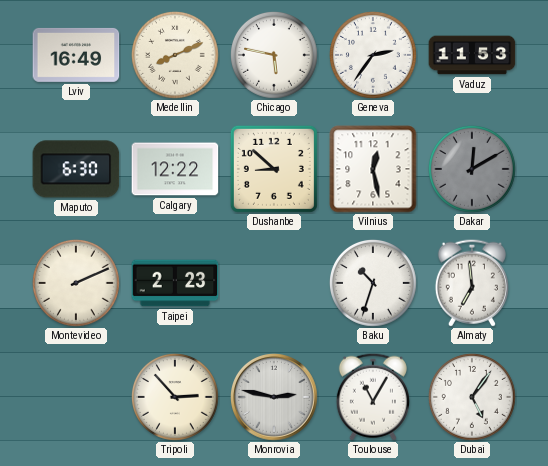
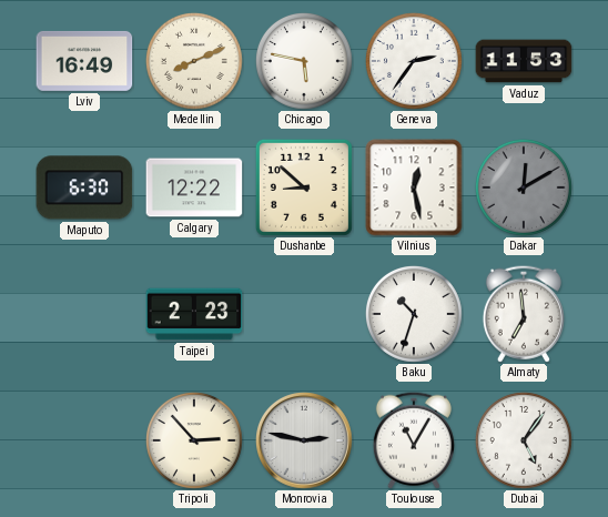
Montevideo: 2:11 -> none (76, 283)
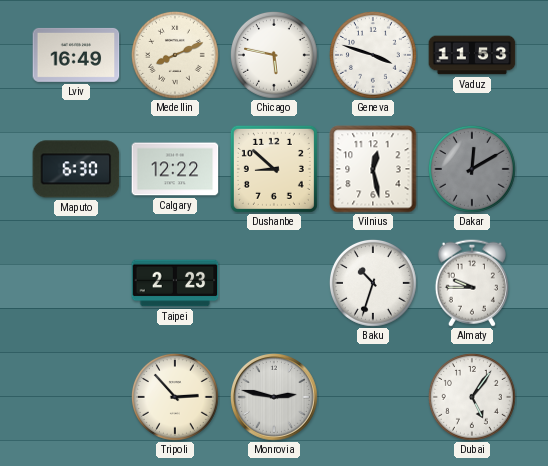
Geneva: 2:36 -> 3:48 (373, 55)
Almaty: 6:59 -> 9:45 (472, 283)
Toulouse: 11:05 -> none (414, 440)
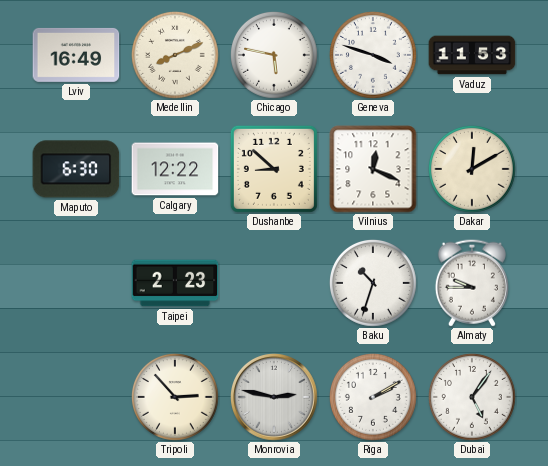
Vilnius: 12:28 -> 12:19 (373, 169)
Dakar dial: grey -> cream (472, 169)
Riga: none -> 2:10 (373, 397)
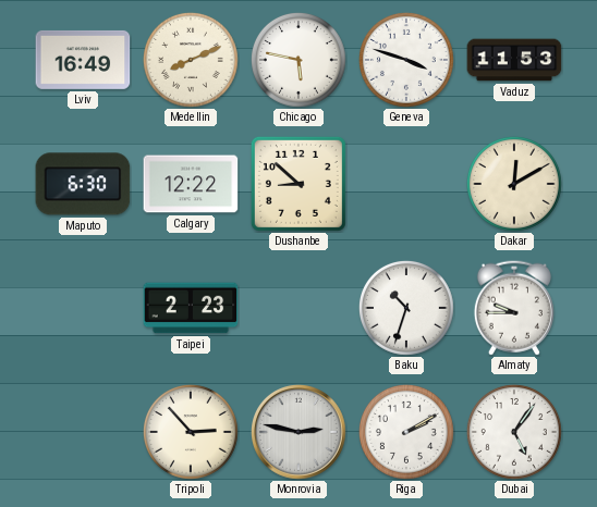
Vilnius: 12:19 -> none (373, 169)
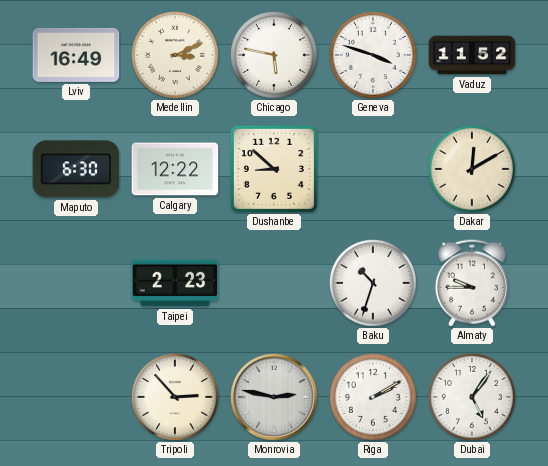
Medellin: 8:11 -> 3:11 (175, 55)
Vaduz: 11:53 -> 11:52 (472, 55)
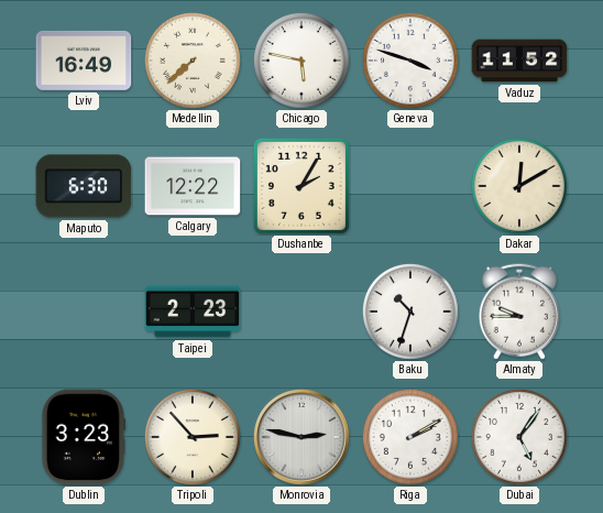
Medellin: 3:11 -> 7:38 (193, 61)
Dushanbe: 8:52 -> 2:05 (301, 186)
Dublin: none -> 3:23 (84, 437)
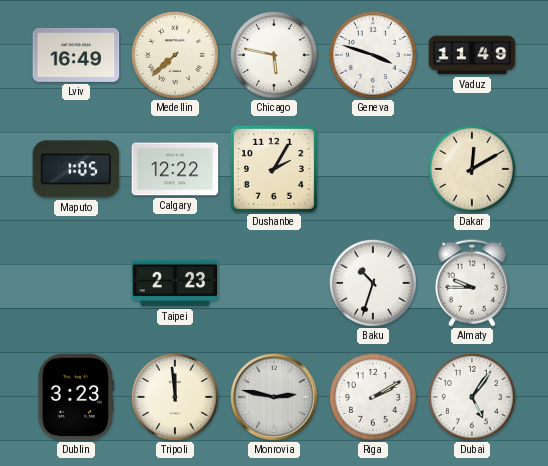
Vaduz: 11:52 -> 11:49 (472, 55)
Maputo: 6:30 -> 1:05 (76, 169)
Tripoli: 2:53 -> 11:59 (175, 397)
